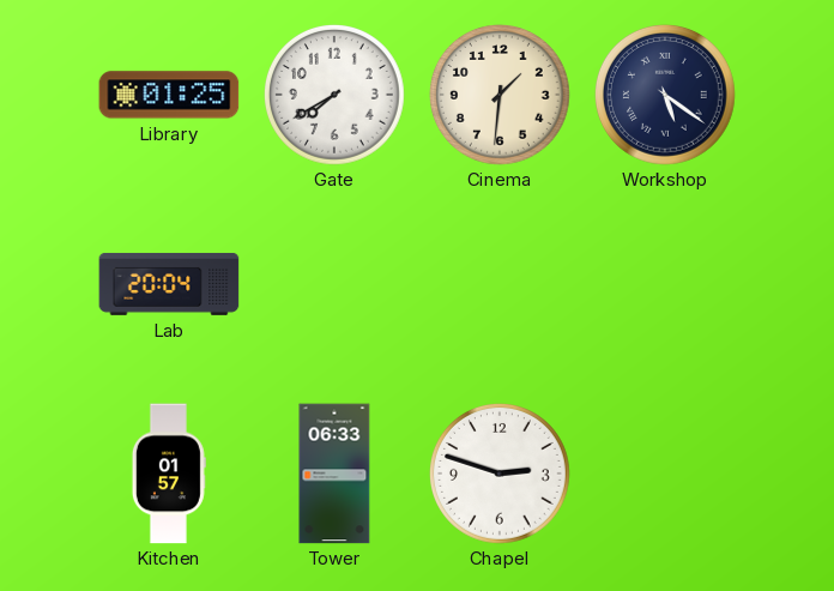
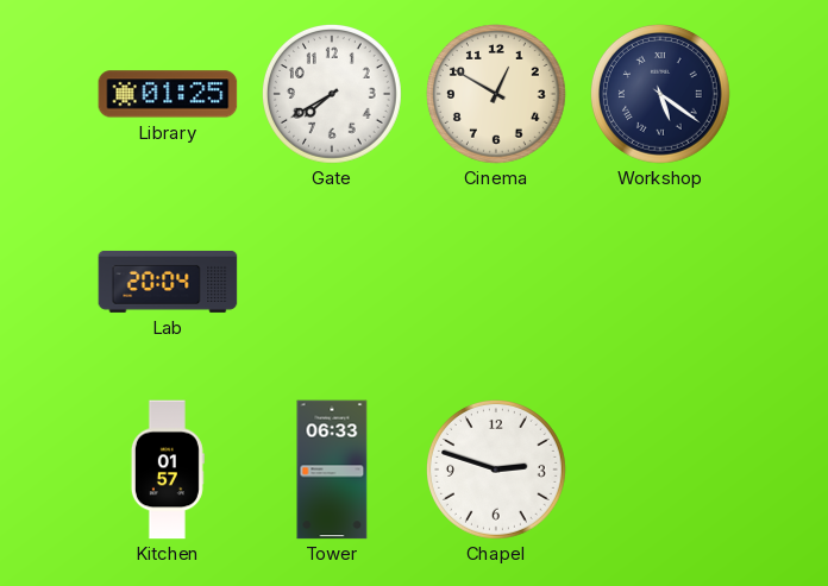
Cinema: 1:31 -> 12:50 (497, 95)
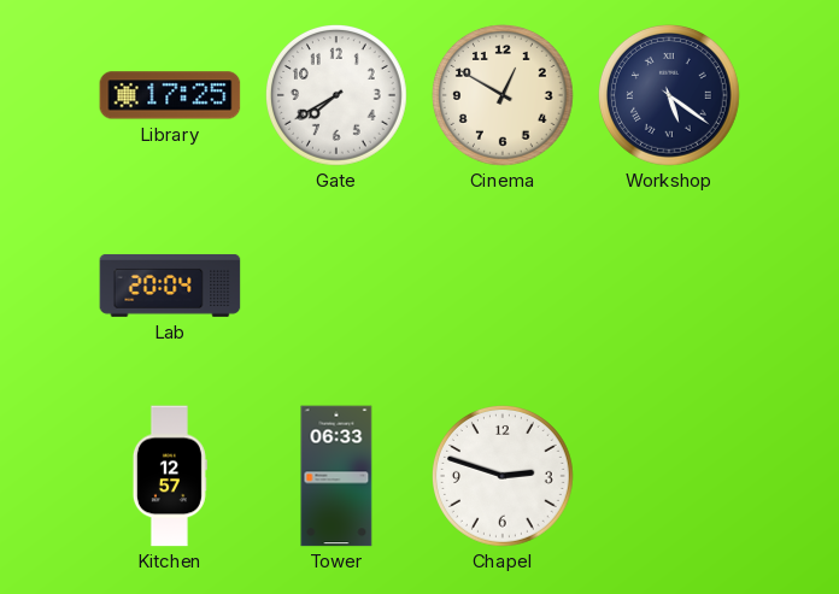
Library: 01:25 -> 17:25 (170, 95)
Kitchen: 01:57 -> 12:57 (170, 476)
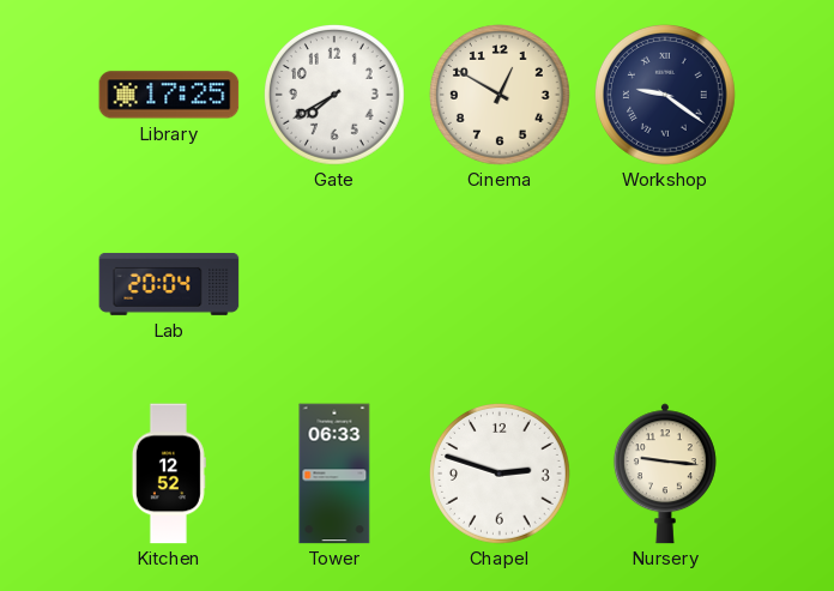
Workshop: 5:21 -> 9:21 (666, 96)
Kitchen: 12:57 -> 12:52 (169, 474)
Nursery: none -> 9:16 (665, 474)
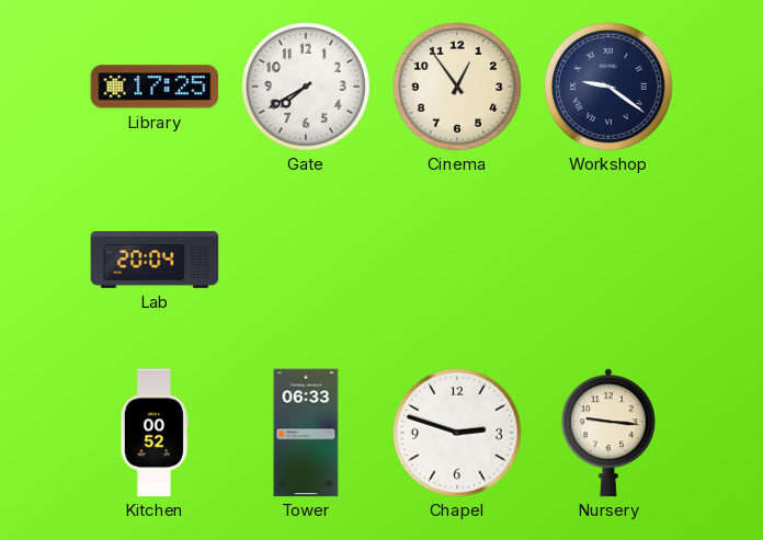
Cinema: 12:50 -> 12:54 (458, 88)
Kitchen: 12:52 -> 00:52 (155, 433)
